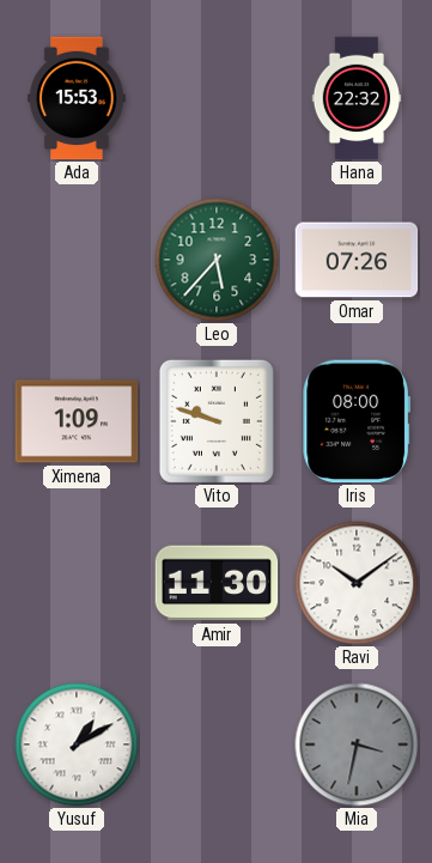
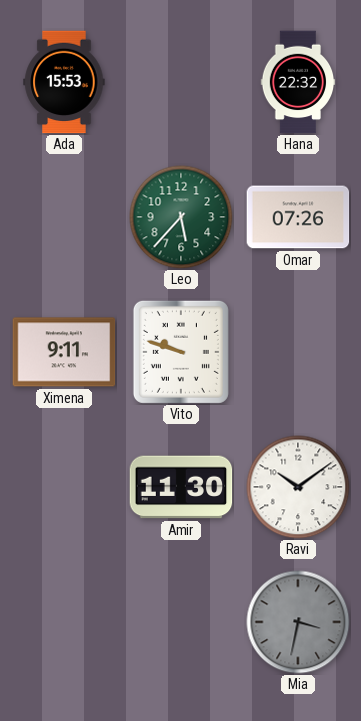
Ximena: 1:09 -> 9:11 (64, 352)
Iris: 08:00 -> none (355, 421)
Yusuf: 1:10 -> none (77, 745)
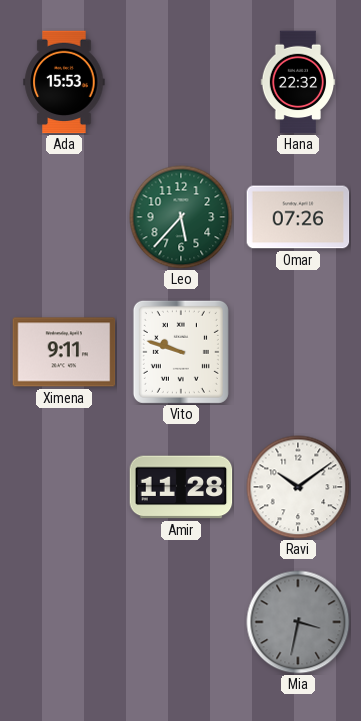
Amir: 11:30 -> 11:28 (181, 487)
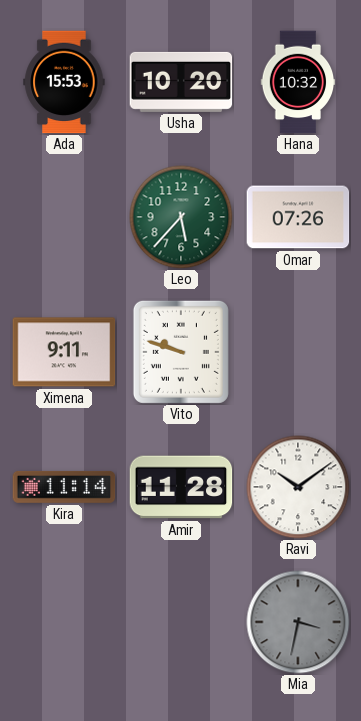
Usha: none -> 10:20 (181, 82)
Hana: 22:32 -> 10:32 (298, 82)
Kira: none -> 11:14 (64, 487)
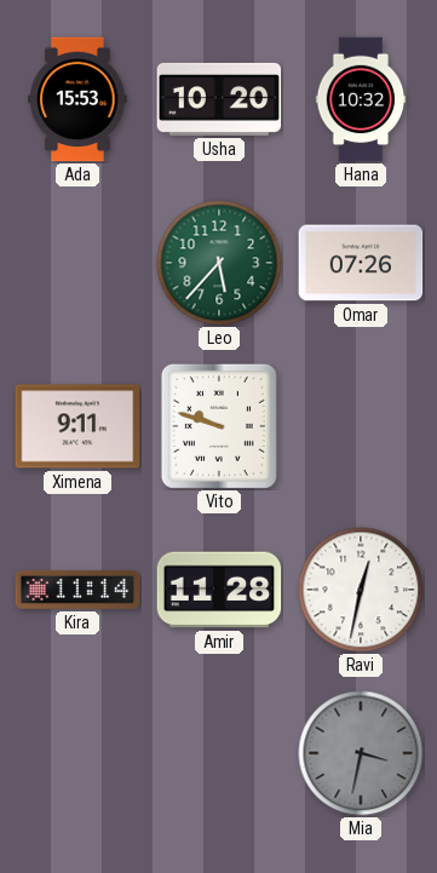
Ravi: 10:09 -> 12:32 (361, 590)
